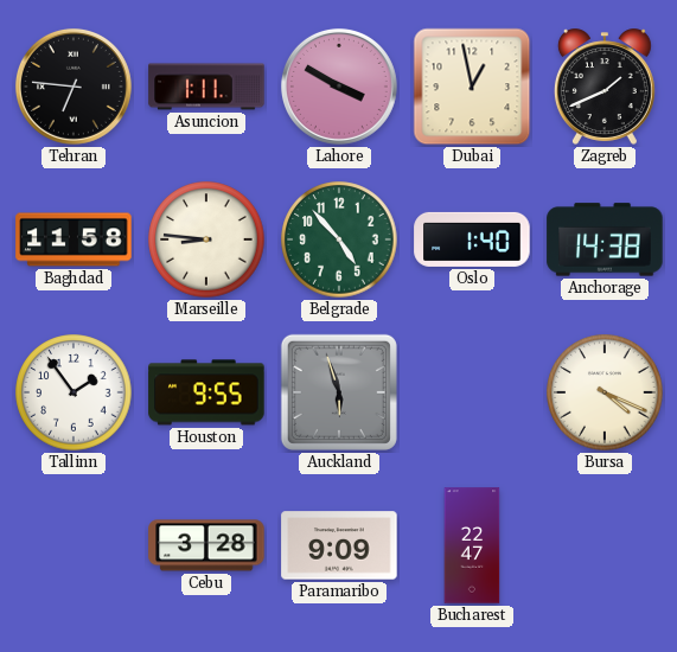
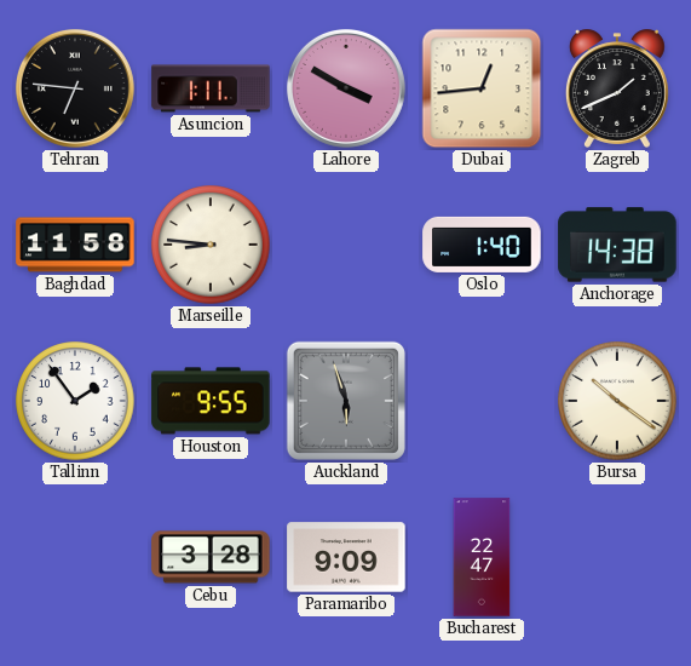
Dubai: 12:58 -> 12:44 (482, 88)
Belgrade: 4:53 -> none (339, 239)
Bursa: 4:19 -> 10:21 (617, 401)
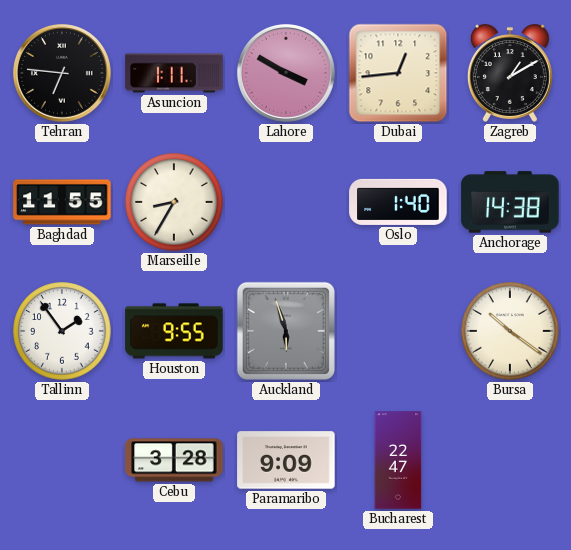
Zagreb: 1:41 -> 1:10 (510, 73)
Baghdad: 11:58 -> 11:55 (62, 202)
Marseille: 8:46 -> 8:35 (174, 202)
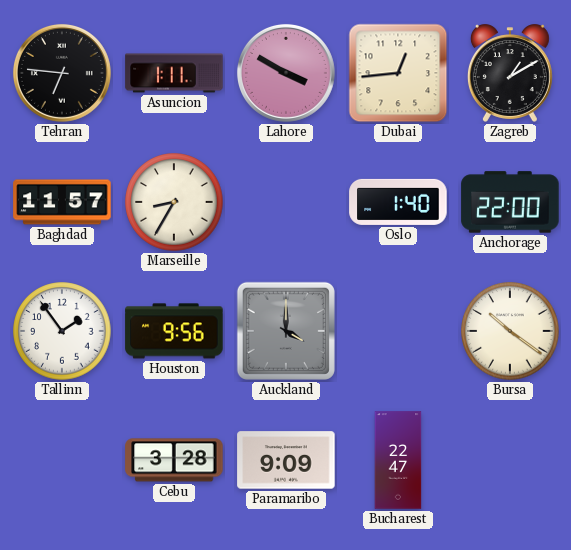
Baghdad: 11:55 -> 11:57 (62, 202)
Anchorage: 14:38 -> 22:00 (510, 202)
Houston: 9:55 -> 9:56 (174, 331)
Auckland: 5:57 -> 4:00 (286, 331)
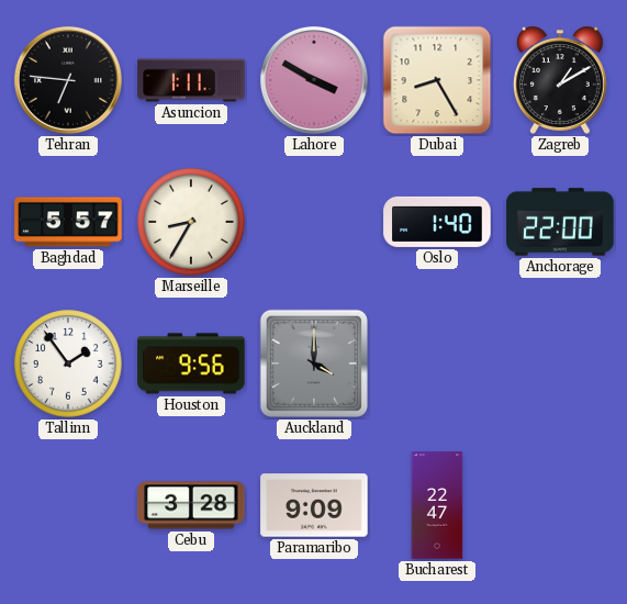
Dubai: 12:44 -> 8:25 (437, 80)
Baghdad: 11:57 -> 5:57 (68, 222)
Bursa: 10:21 -> none (510, 331)
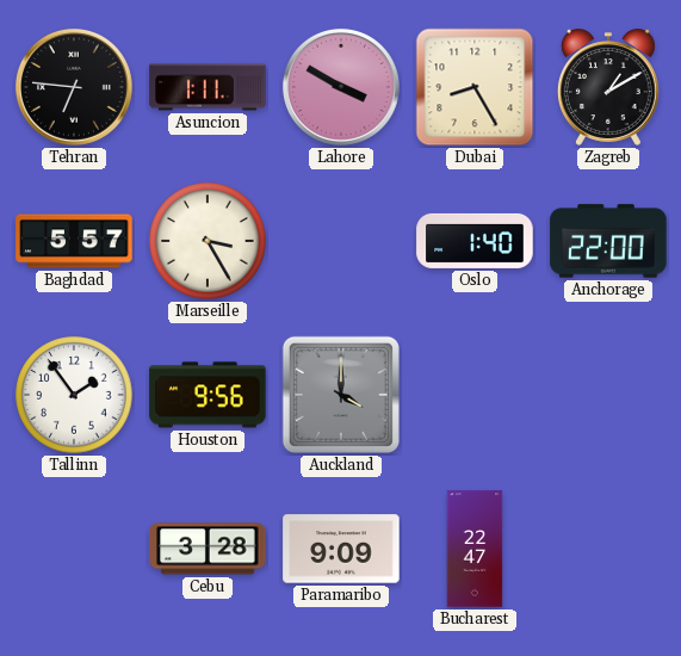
Marseille: 8:35 -> 3:25 (208, 241)
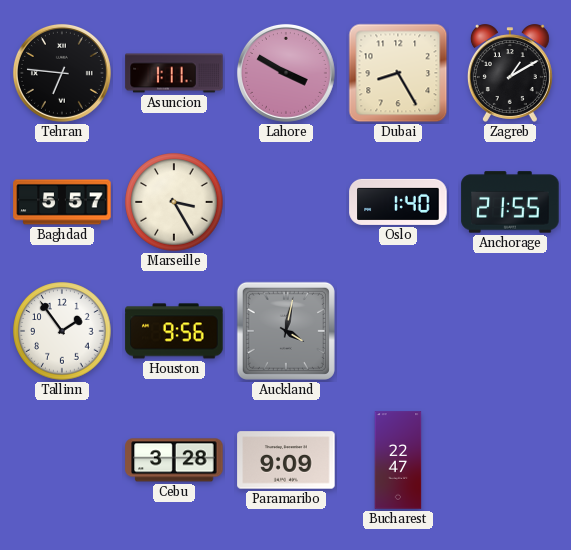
Anchorage: 22:00 -> 21:55 (510, 202)
Auckland: 4:00 -> 4:02 (286, 331)
